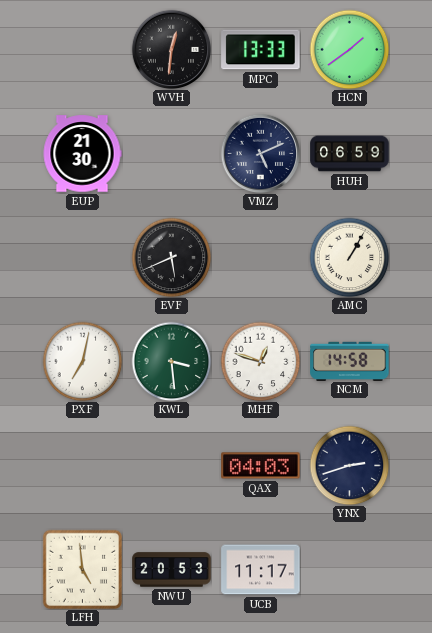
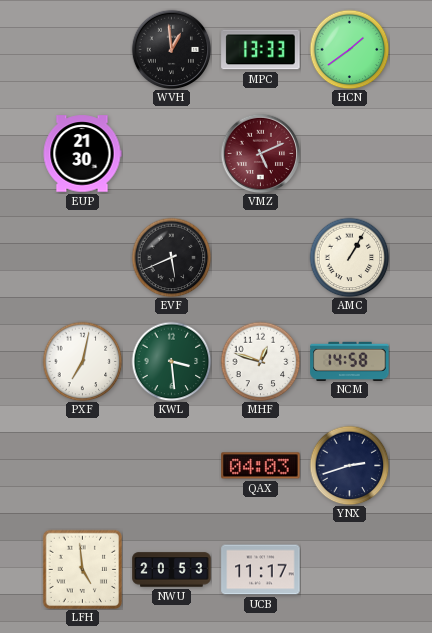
WVH: 12:31 -> 12:59 (171, 49)
VMZ dial: navy -> burgundy (260, 153)
HUH: 06:59 -> none (350, 154)
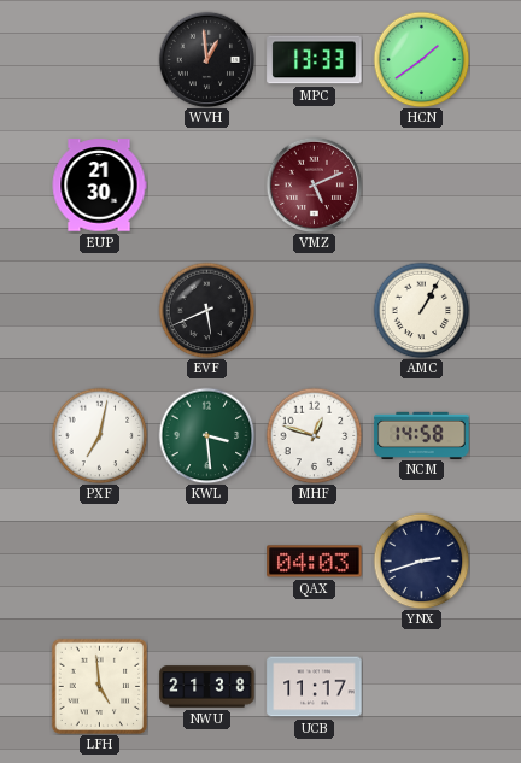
NWU: 20:53 -> 21:38 (207, 687)
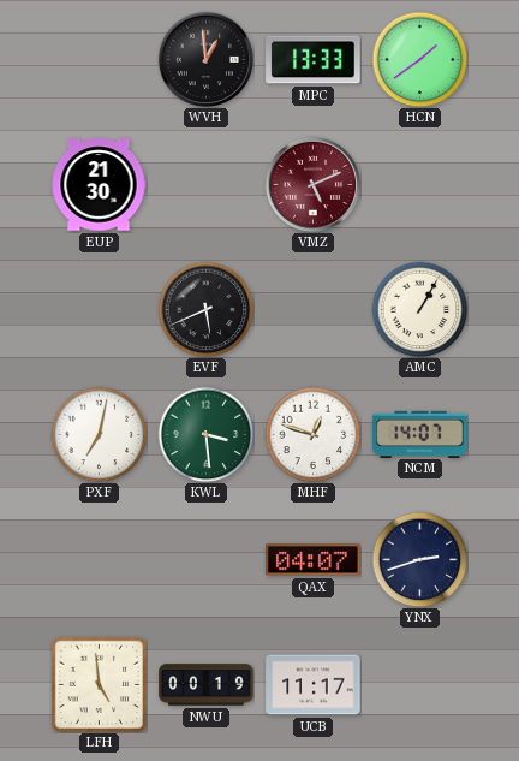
NCM: 14:58 -> 14:07 (420, 434)
QAX: 04:03 -> 04:07 (314, 560)
NWU: 21:38 -> 00:19 (207, 685)
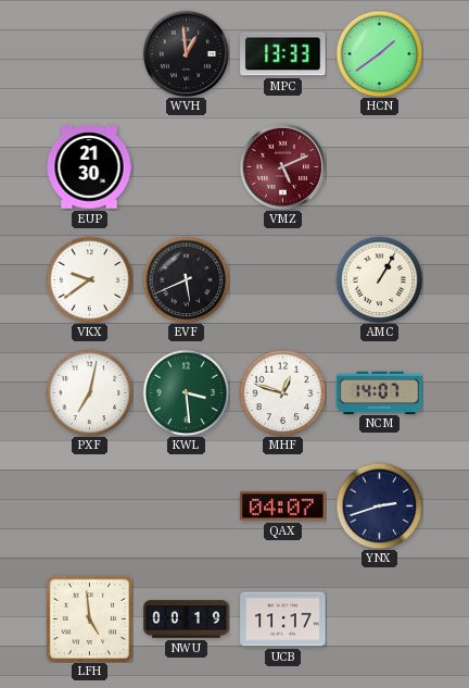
VKX: none -> 9:39 (89, 279)
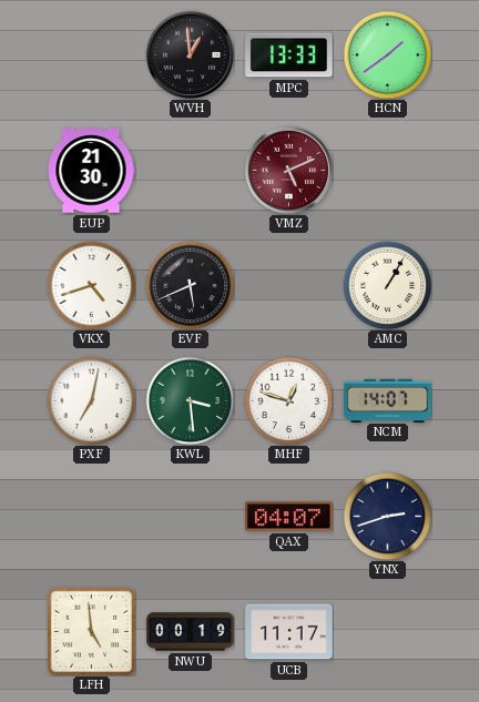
VKX: 9:39 -> 4:42 (91, 285)
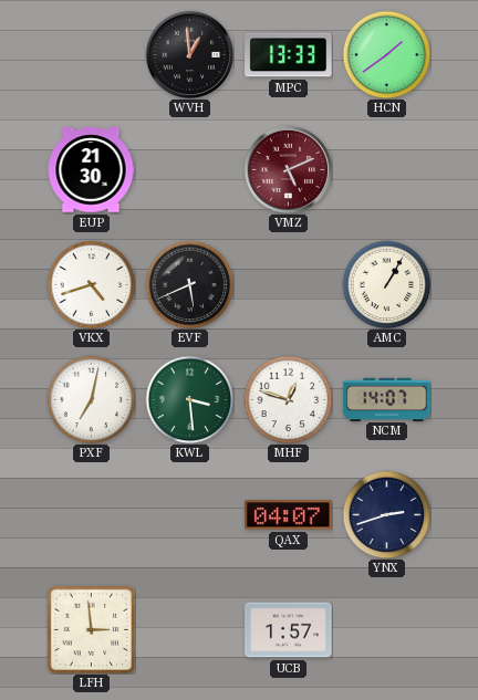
LFH: 4:59 -> 2:59 (91, 629)
NWU: 00:19 -> none (191, 632)
UCB: 11:17 -> 1:57 (289, 630)
